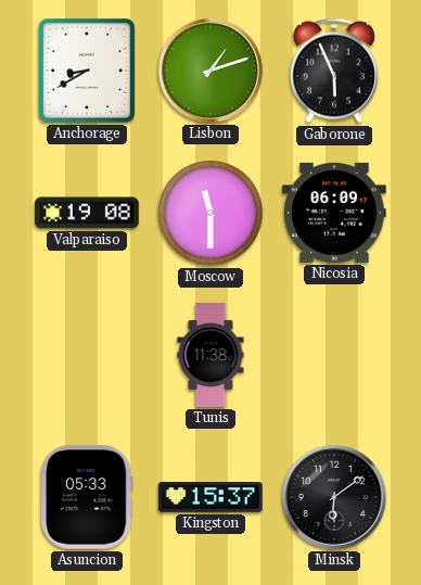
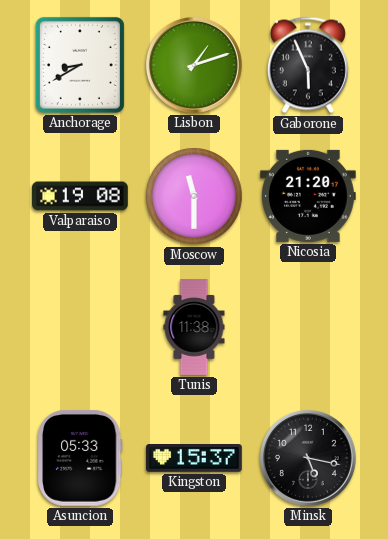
Nicosia: 06:09 -> 21:20 (309, 196)
Minsk: 6:09 -> 5:17 (308, 458)
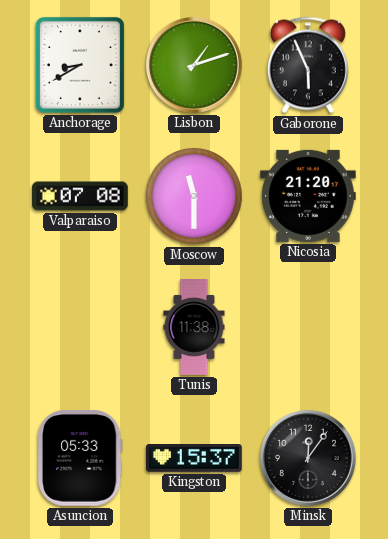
Valparaiso: 19:08 -> 07:08 (80, 196)
Minsk: 5:17 -> 12:06 (308, 458)
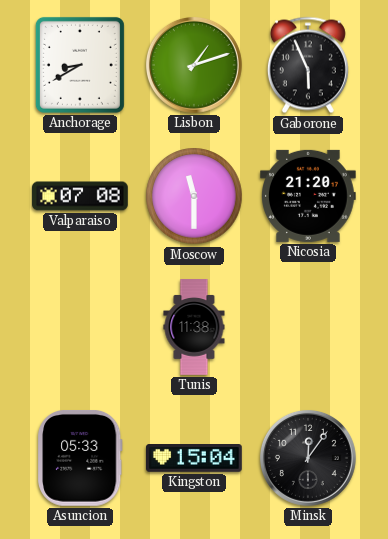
Kingston: 15:37 -> 15:04 (195, 459)
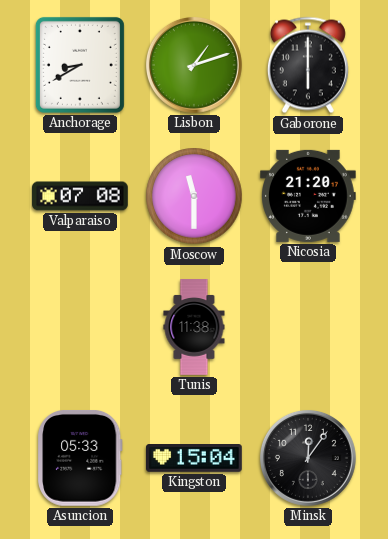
Gaborone: 5:56 -> 6:00 (308, 65)
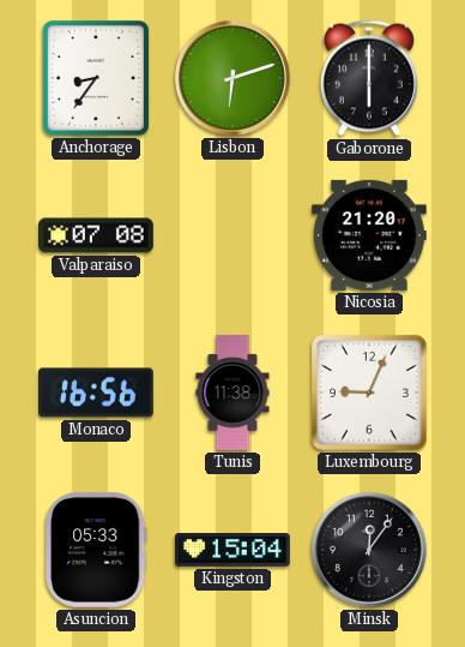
Anchorage: 8:40 -> 8:36 (96, 78)
Lisbon: 1:12 -> 6:12 (232, 78)
Moscow: 11:30 -> none (194, 196)
Monaco: none -> 16:56 (97, 393)
Luxembourg: none -> 9:04 (370, 394)
